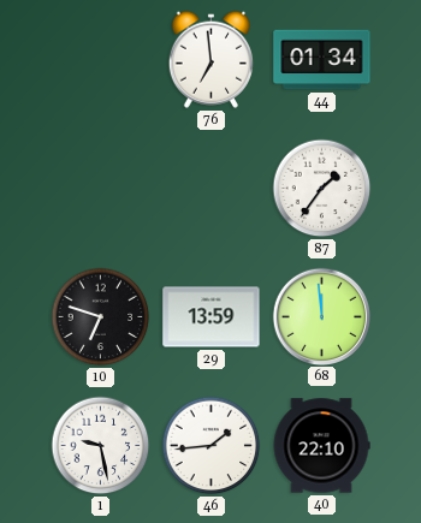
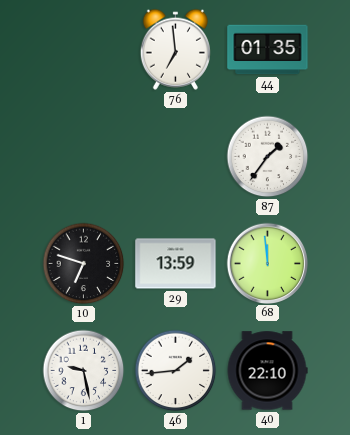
44: 01:34 -> 01:35 (268, 50)
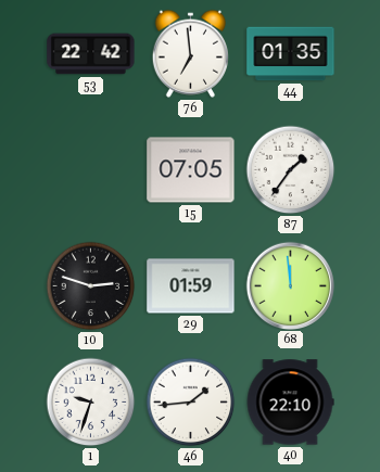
53: none -> 22:42 (91, 54)
15: none -> 07:05 (191, 170)
10: 6:48 -> 2:48 (91, 286)
29: 13:59 -> 01:59 (191, 286)
1: 9:28 -> 9:33 (91, 403)
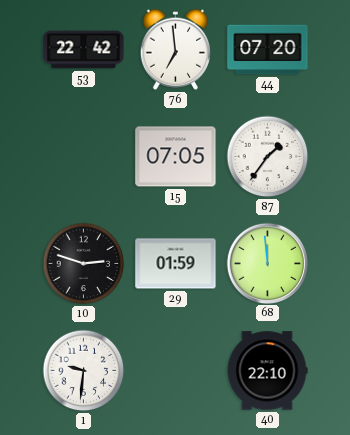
44: 01:35 -> 07:20 (268, 50)
1: 9:33 -> 9:31 (84, 371)
46: 1:44 -> none (191, 403)
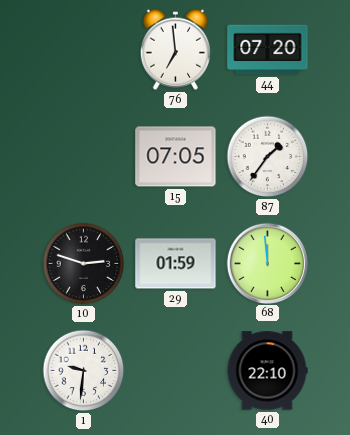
53: 22:42 -> none (84, 50)
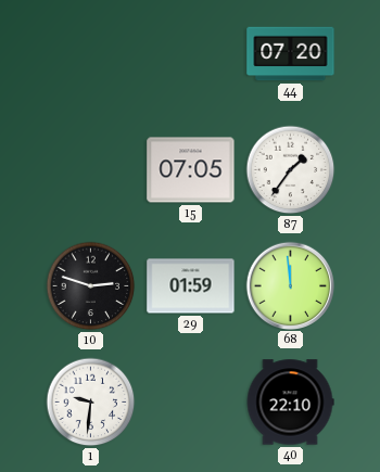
76: 6:59 -> none (175, 49)
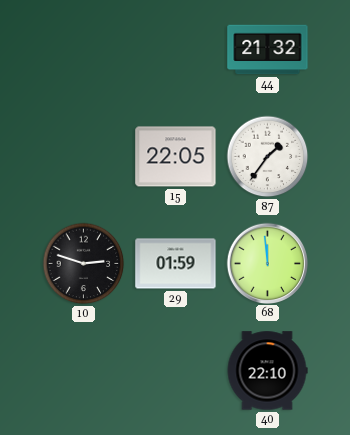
44: 07:20 -> 21:32 (268, 50)
15: 07:05 -> 22:05 (176, 157)
1: 9:31 -> none (91, 403)
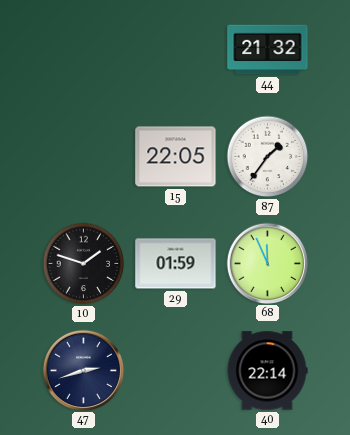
10: 2:48 -> 1:48 (84, 264)
68: 11:59 -> 11:56 (267, 263)
47: none -> 2:42 (83, 370)
40: 22:10 -> 22:14 (267, 371)
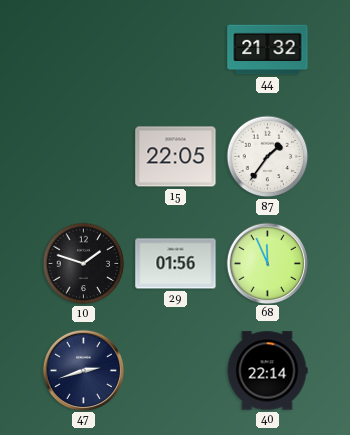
29: 01:59 -> 01:56 (176, 264)
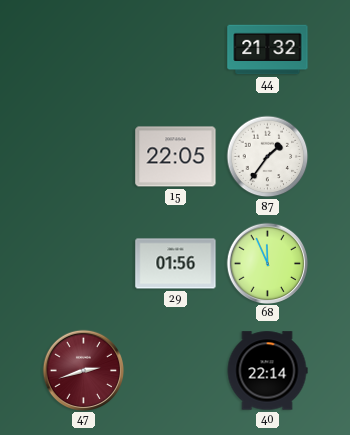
10: 1:48 -> none (84, 264)
47 dial: navy -> burgundy (83, 370)
